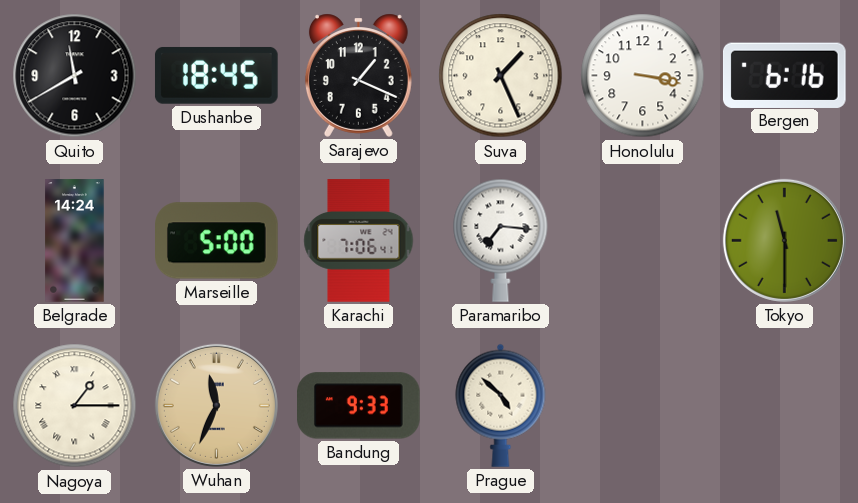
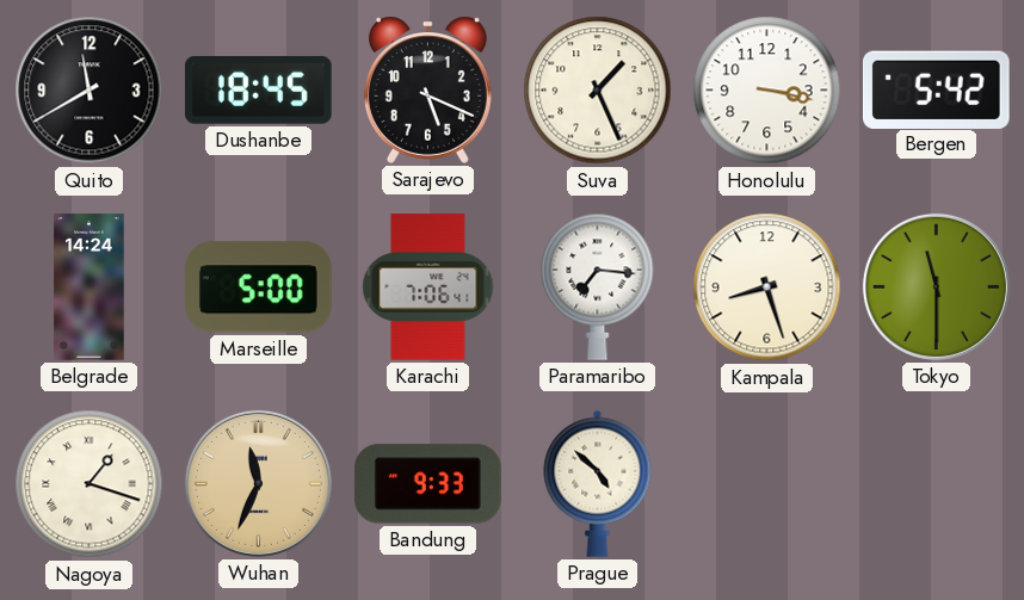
Sarajevo: 1:19 -> 5:19 (427, 89)
Bergen: 6:16 -> 5:42 (936, 89)
Kampala: none -> 8:27 (767, 287)
Nagoya: 1:15 -> 1:18 (90, 484)
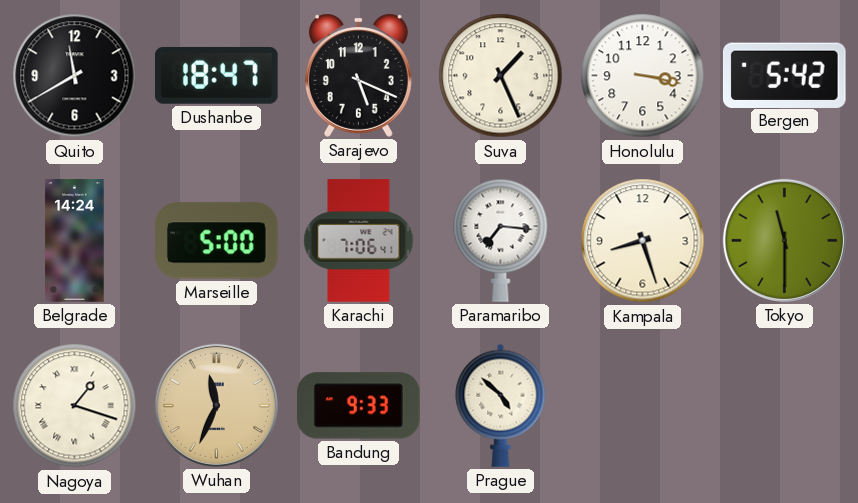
Dushanbe: 18:45 -> 18:47 (216, 75)
